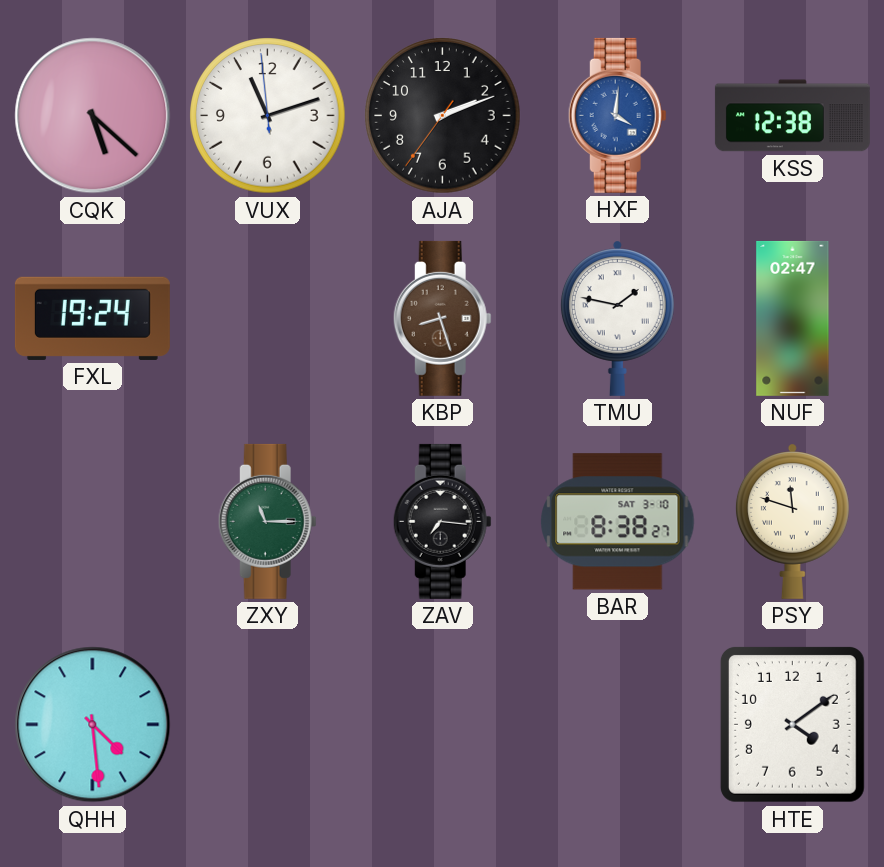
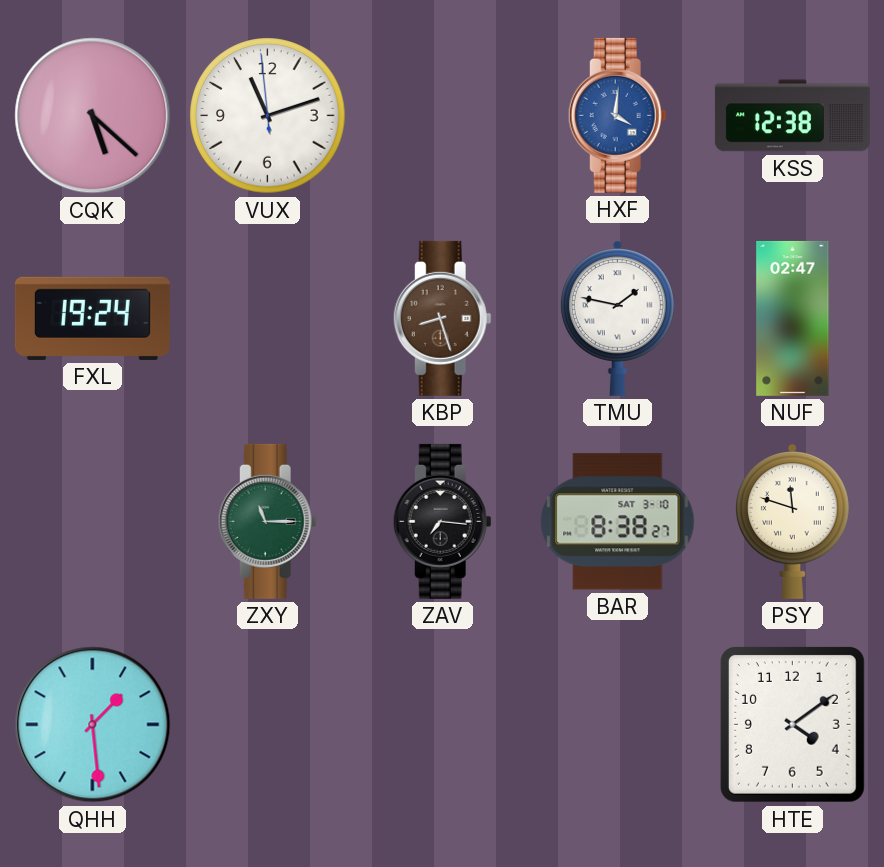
AJA: 2:11 -> none (443, 116)
QHH: 4:29 -> 1:29 (93, 725)
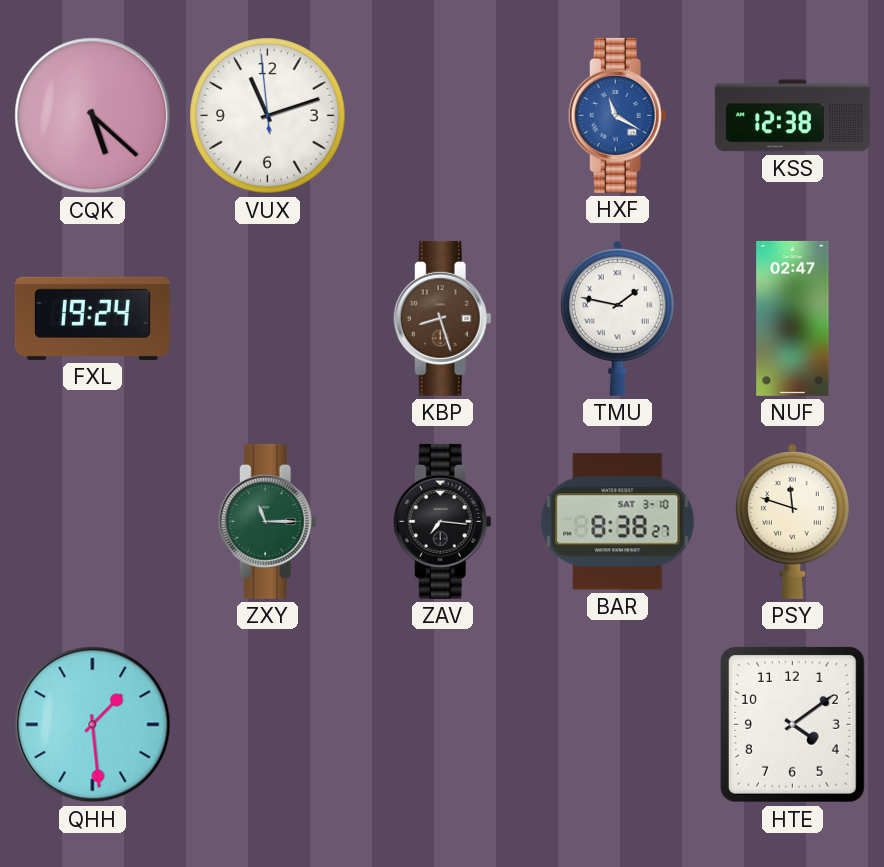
HXF: 4:01 -> 11:20 (617, 115)
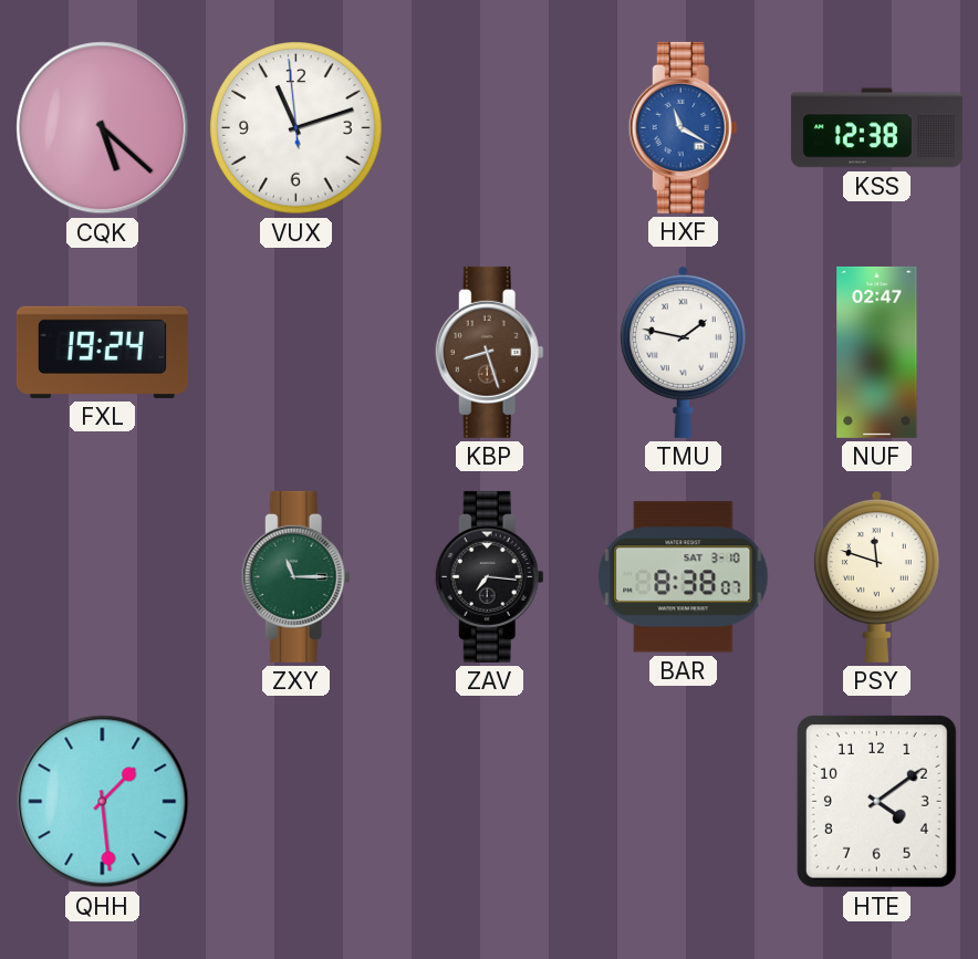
BAR: 8:38:27 -> 8:38:07 (684, 577)
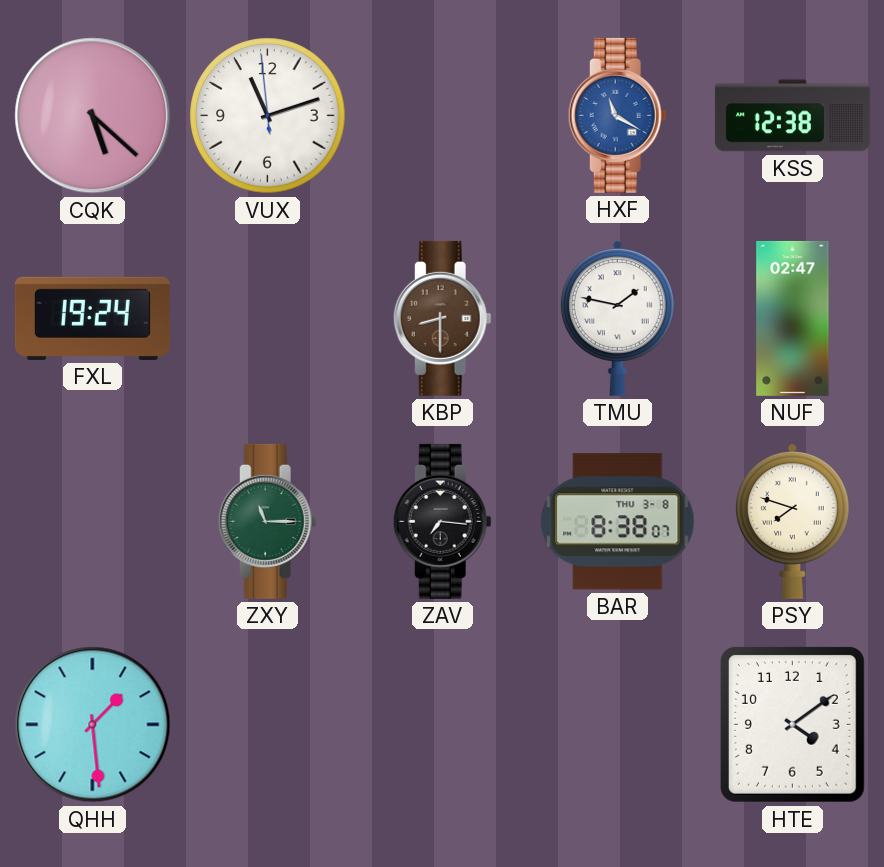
KBP: 8:27 -> 8:30 (442, 318)
BAR date: SAT 3-10 -> THU 3-8 (618, 522)
PSY: 11:48 -> 7:48 (792, 521)
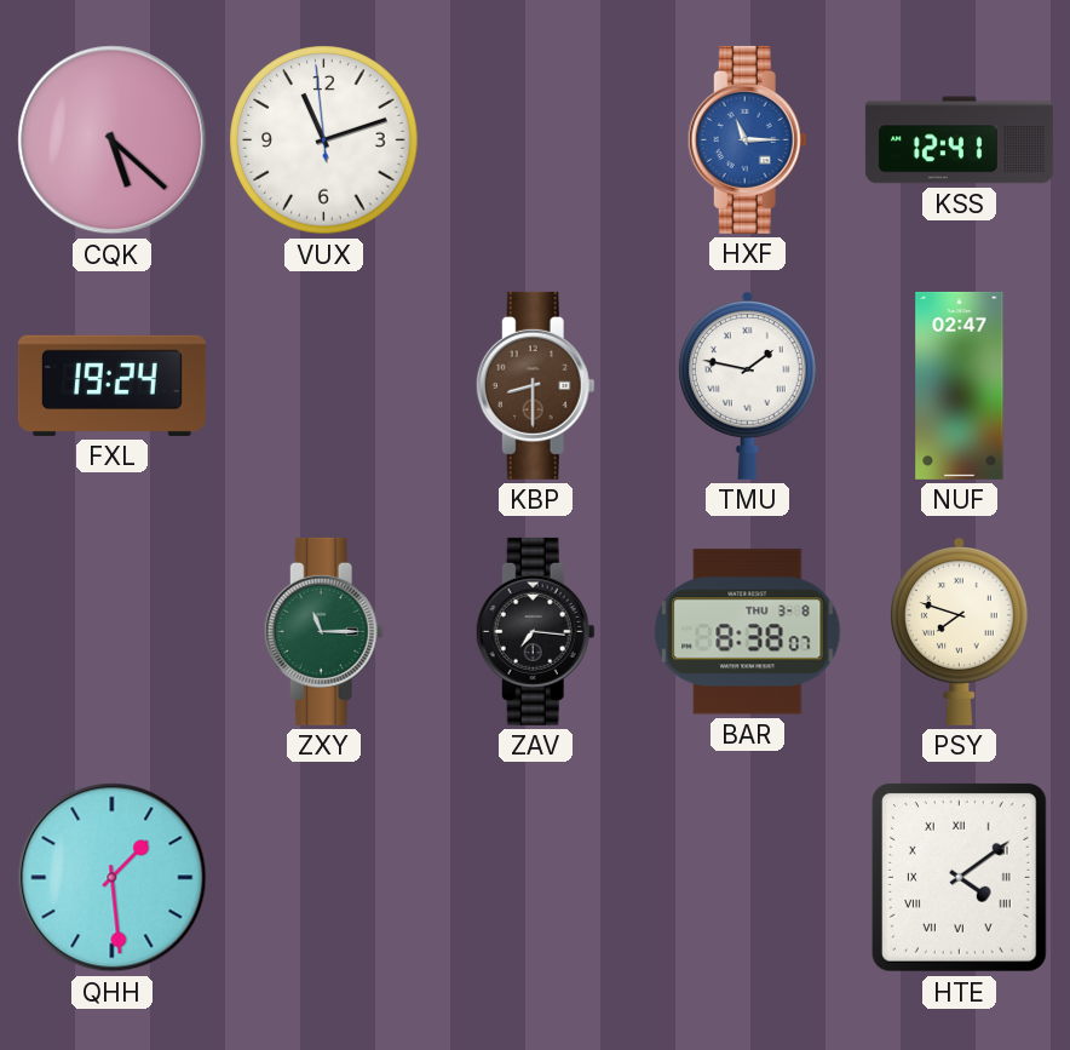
HXF: 11:20 -> 11:15 (747, 139)
KSS: 12:38 -> 12:41 (959, 140)
HTE numerals: Arabic -> Roman (959, 877)
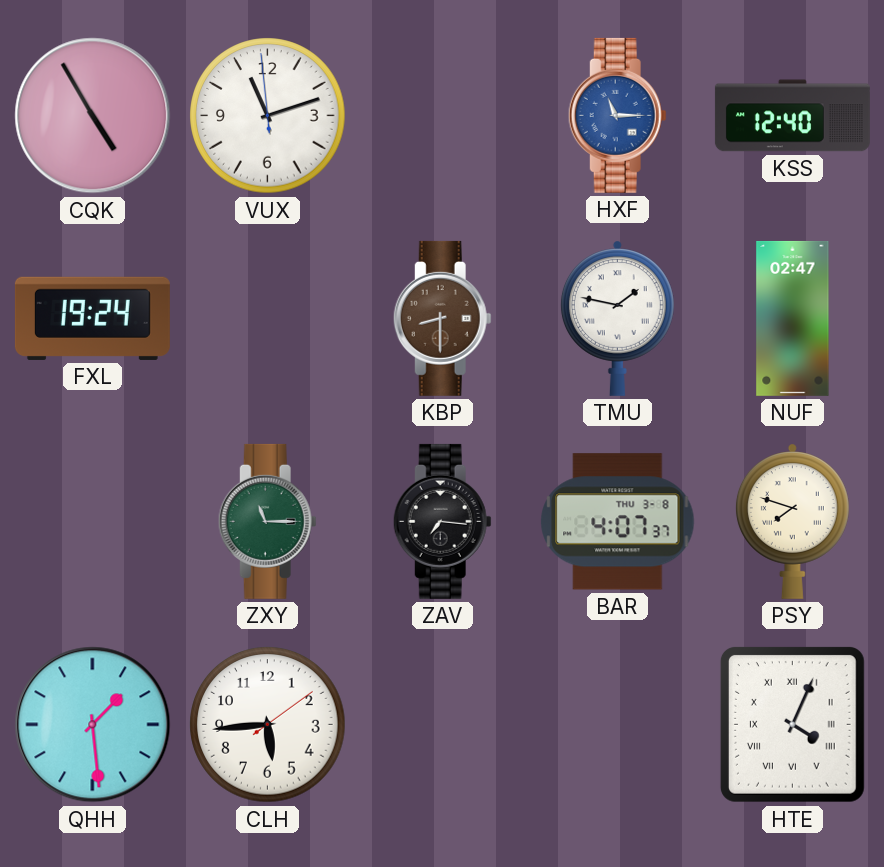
CQK: 5:22 -> 4:55 (93, 116)
KSS: 12:41 -> 12:40 (792, 116)
BAR: 8:38 -> 4:07 (618, 522)
CLH: none -> 5:44 (268, 725)
HTE: 4:09 -> 4:04 (792, 724)
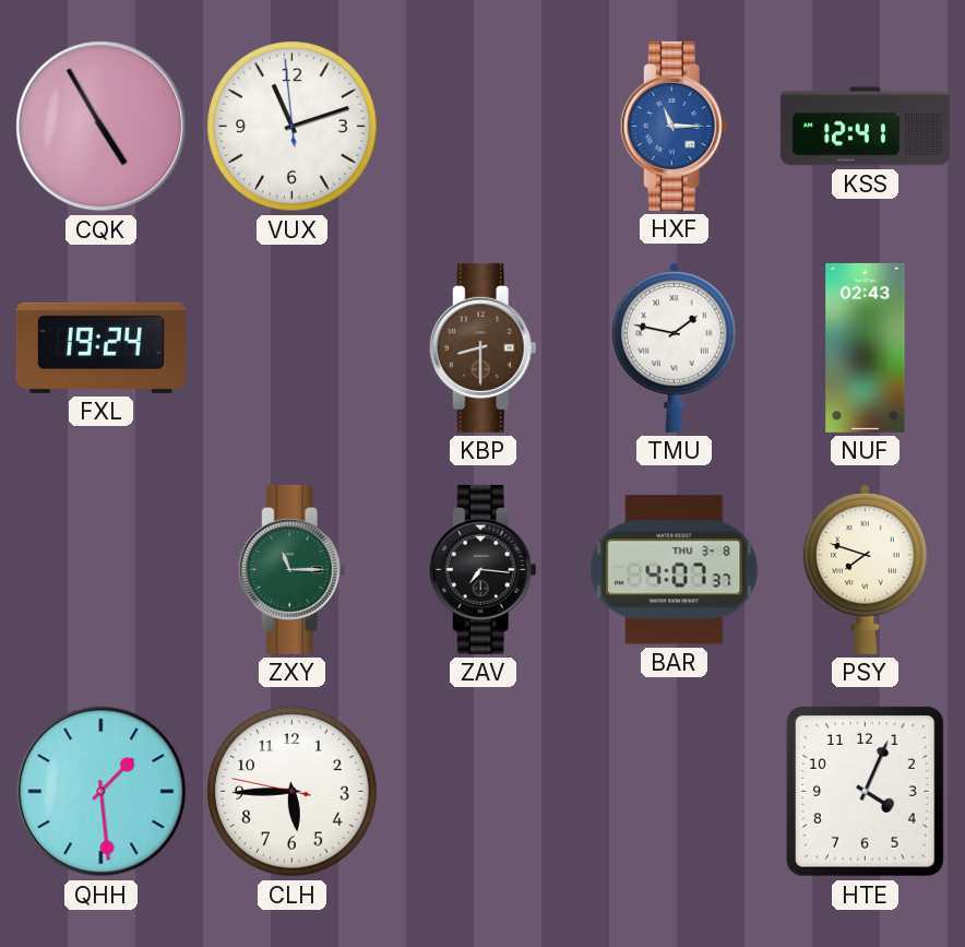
KSS: 12:40 -> 12:41 (865, 127)
NUF: 02:47 -> 02:43 (866, 347)
CLH: 5:44:09 -> 5:44:47 (293, 792)
HTE numerals: Roman -> Arabic (865, 791)
